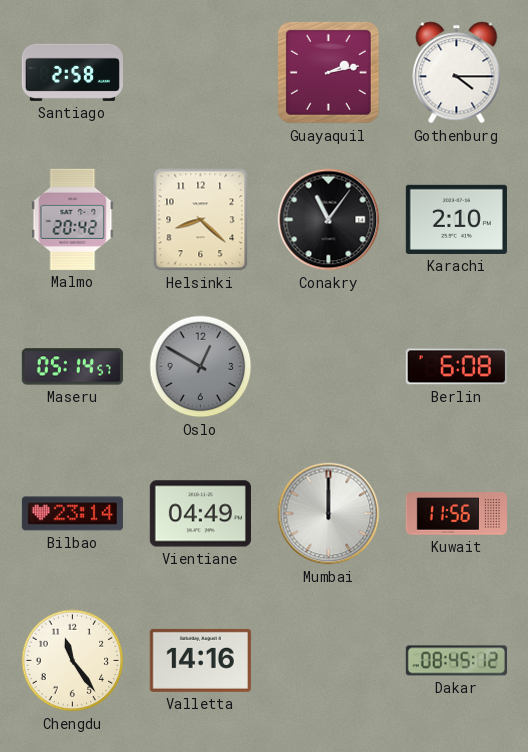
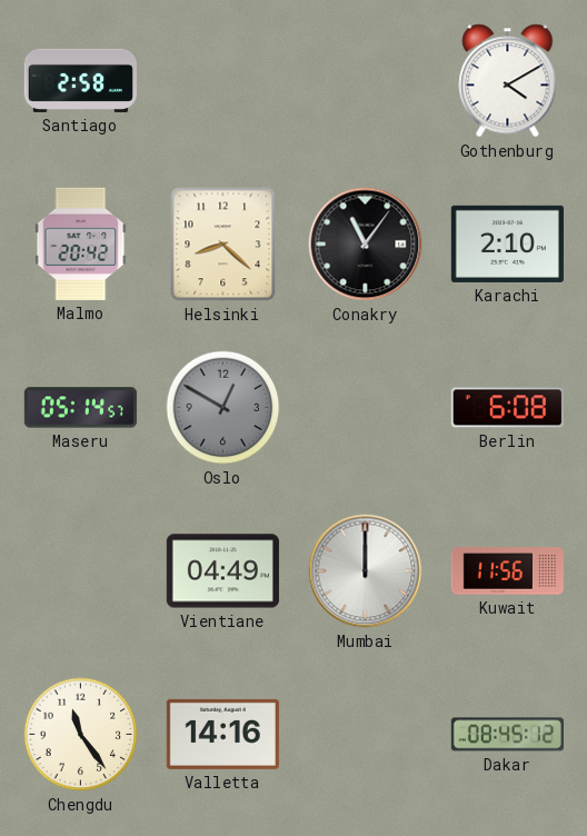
Guayaquil: 2:13 -> none (328, 72)
Gothenburg: 4:15 -> 4:10 (508, 81)
Bilbao: 23:14 -> none (72, 514)
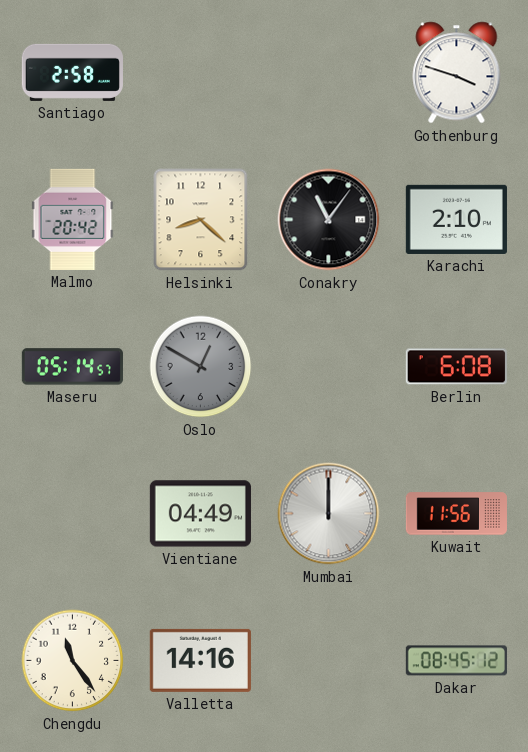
Gothenburg: 4:10 -> 3:48 (457, 73)
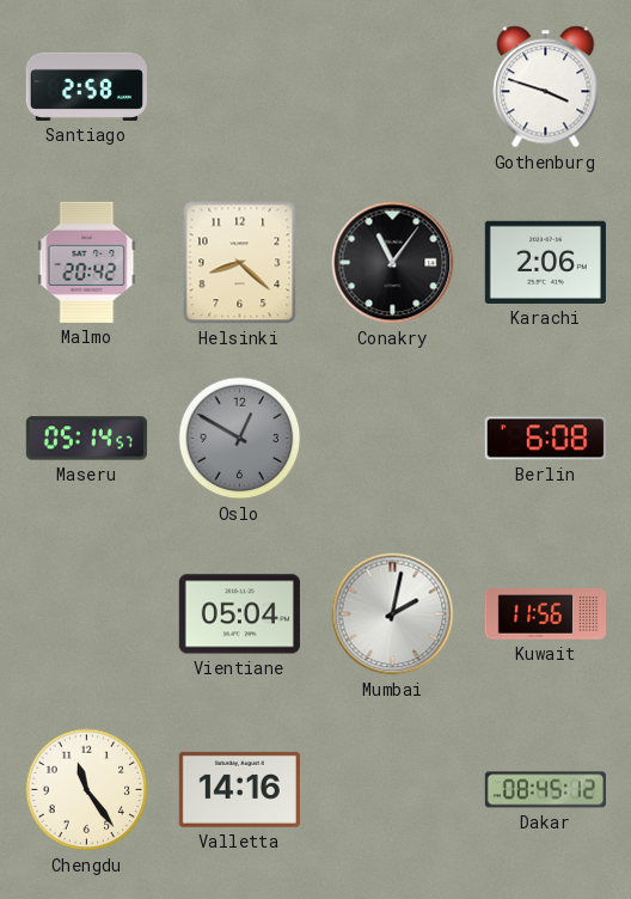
Karachi: 2:10 -> 2:06 (545, 262)
Vientiane: 04:49 -> 05:04 (239, 614)
Mumbai: 12:00 -> 2:02 (393, 614)
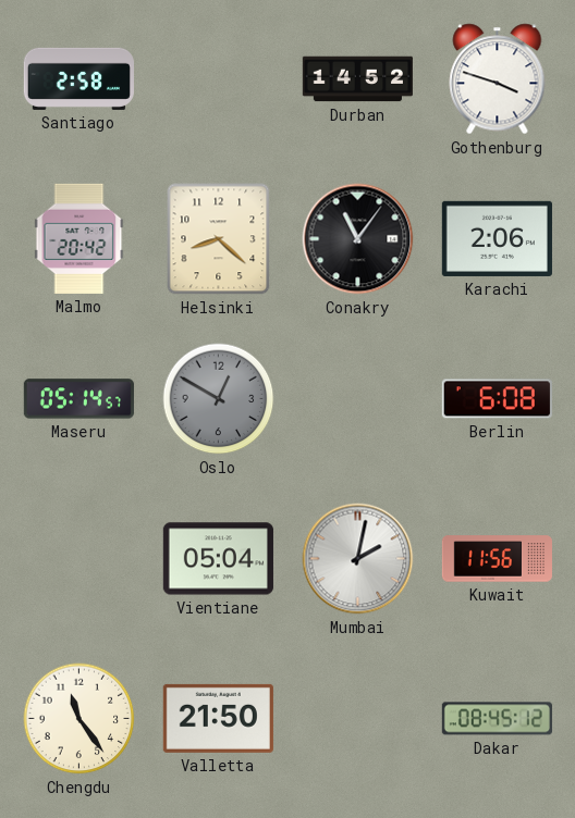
Durban: none -> 14:52 (357, 79)
Valletta: 14:16 -> 21:50 (218, 718)
